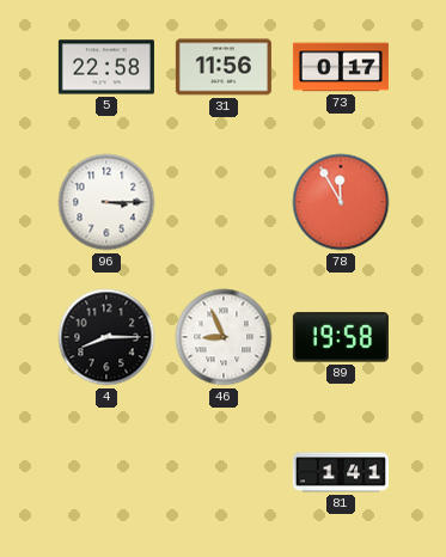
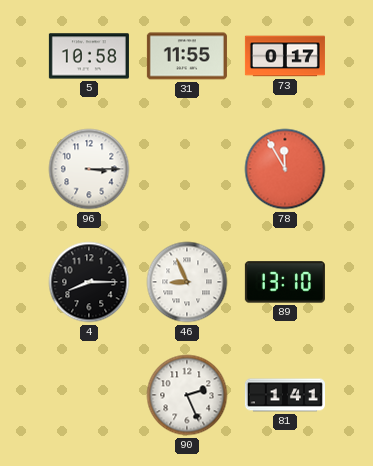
5: 22:58 -> 10:58 (89, 56)
31: 11:56 -> 11:55 (187, 56)
89: 19:58 -> 13:10 (285, 282)
90: none -> 2:26 (187, 395)
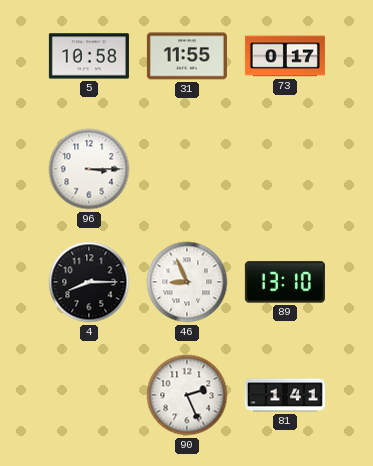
78: 11:55 -> none (285, 169)
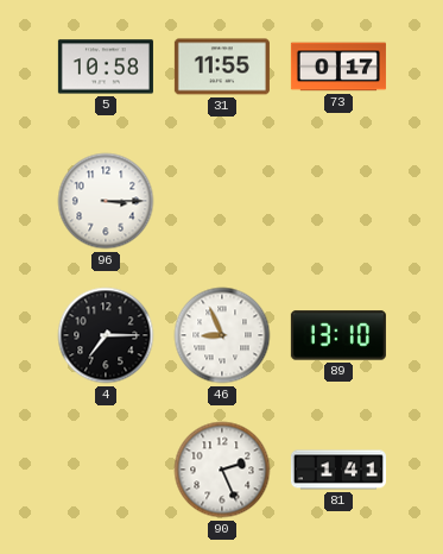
4: 8:15 -> 7:15 (106, 335)
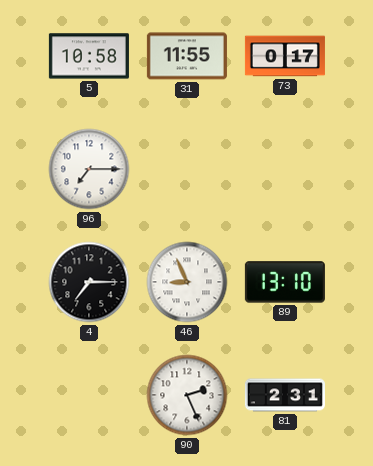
96: 3:15 -> 7:15 (89, 169)
81: 1:41 -> 2:31 (285, 395)
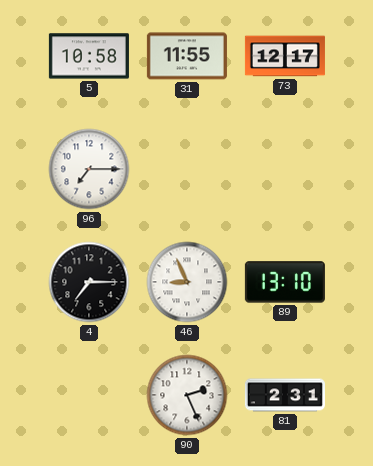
73: 0:17 -> 12:17 (285, 56)
